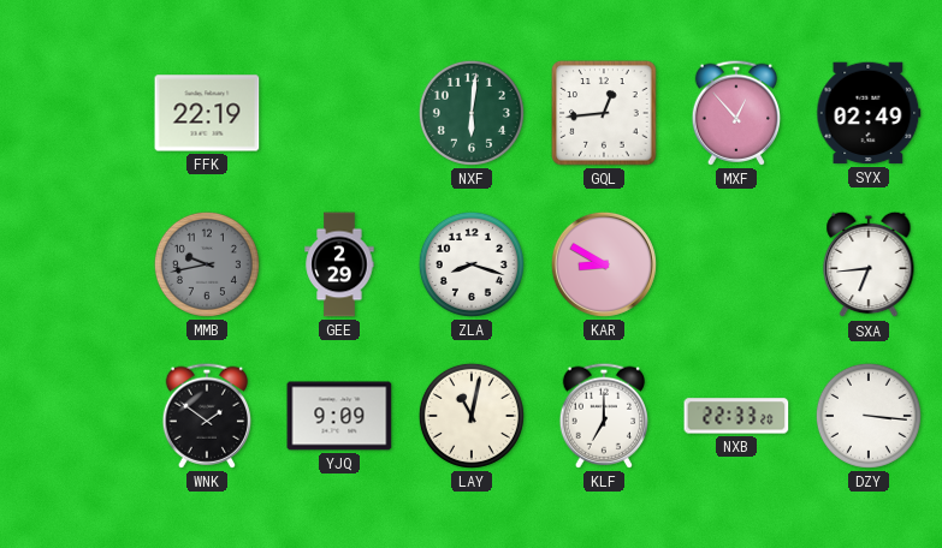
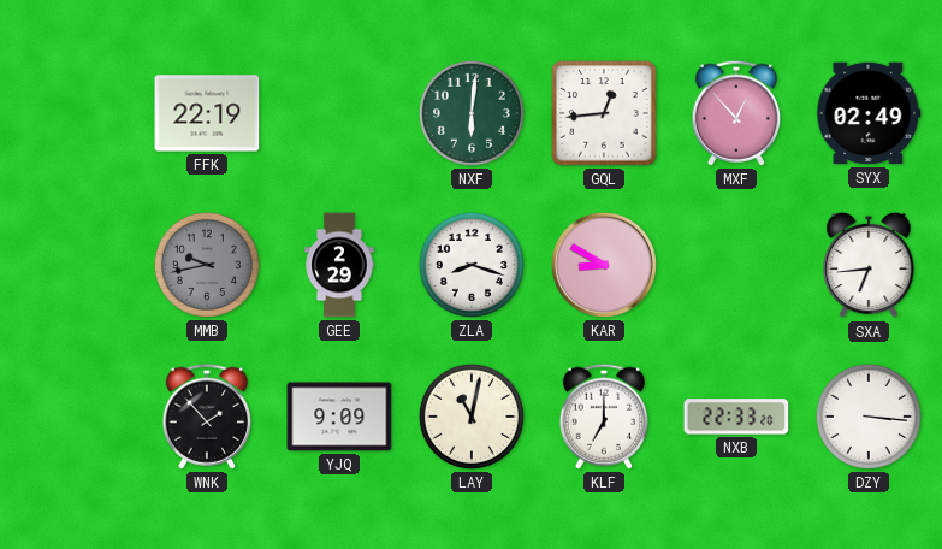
WNK: 1:51 -> 1:53 (206, 417)
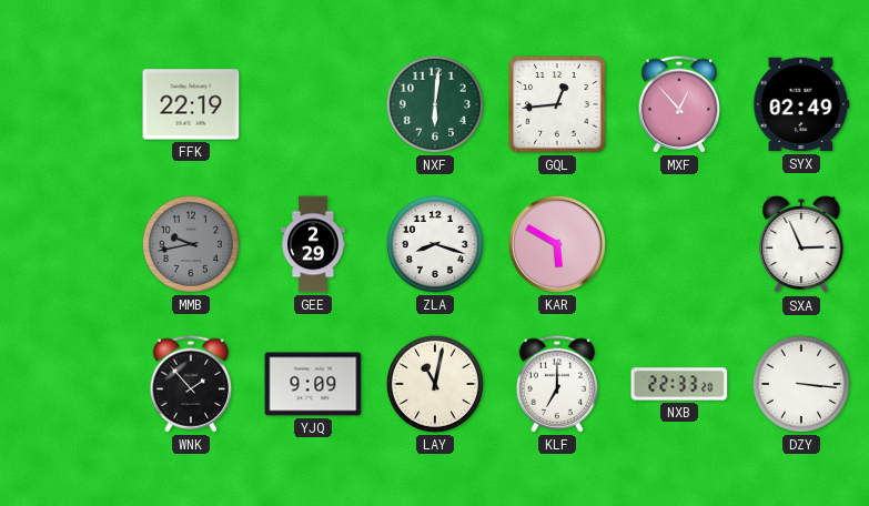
KAR: 8:50 -> 5:50 (557, 244)
SXA: 6:44 -> 2:56 (801, 244)
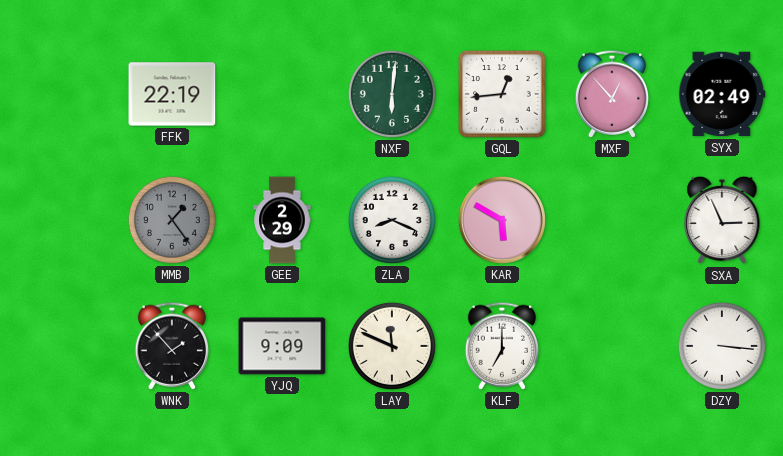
MMB: 9:43 -> 1:24 (172, 220)
ZLA: 8:18 -> 8:19 (392, 220)
LAY: 11:02 -> 11:49 (392, 346)
NXB: 22:33 -> none (679, 384)
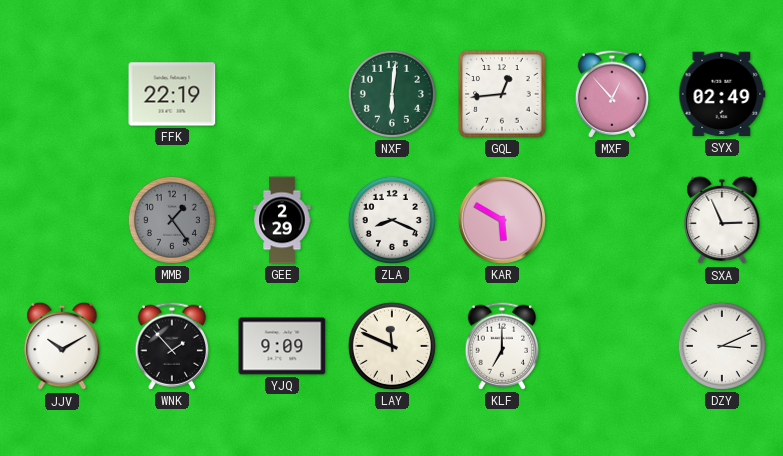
JJV: none -> 10:10 (62, 346)
DZY: 3:16 -> 3:11 (722, 346)
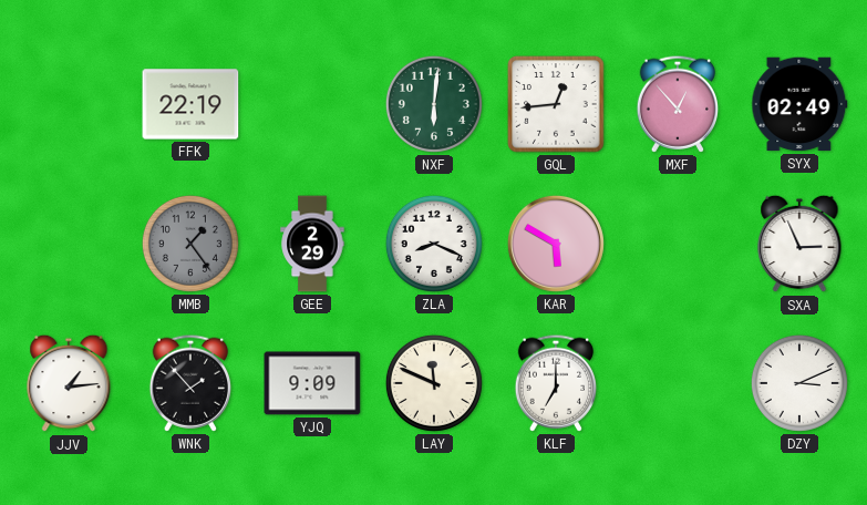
JJV: 10:10 -> 1:14 (69, 383)
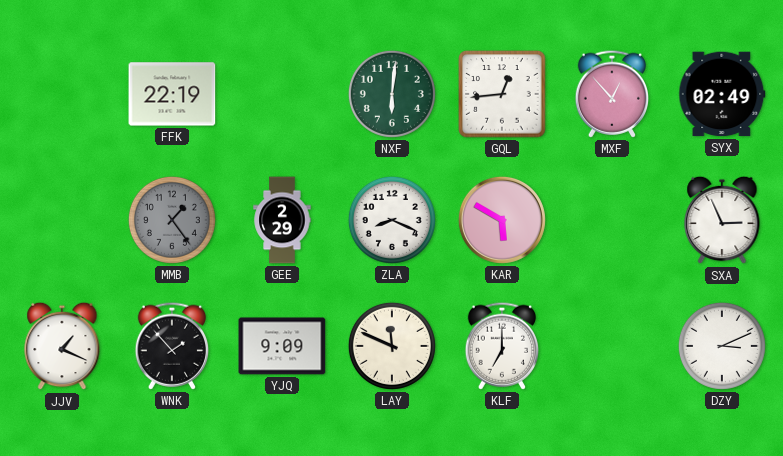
JJV: 1:14 -> 1:19 (62, 346)
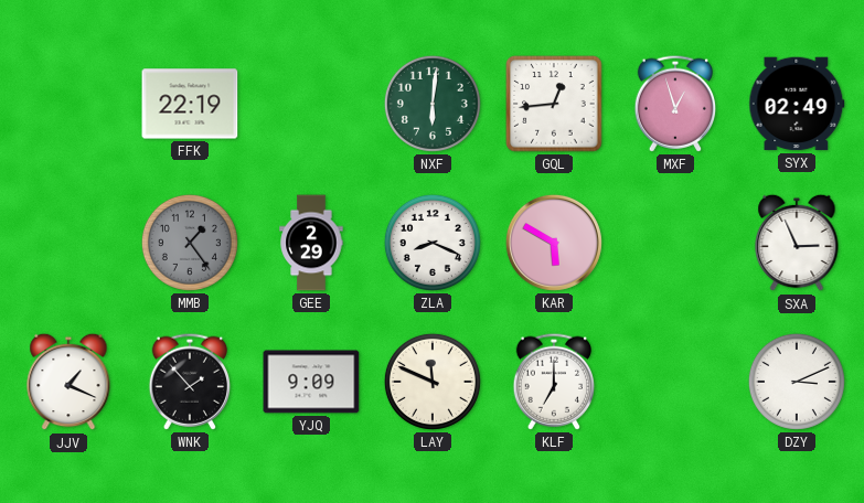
MXF: 12:53 -> 12:57 (674, 104)
